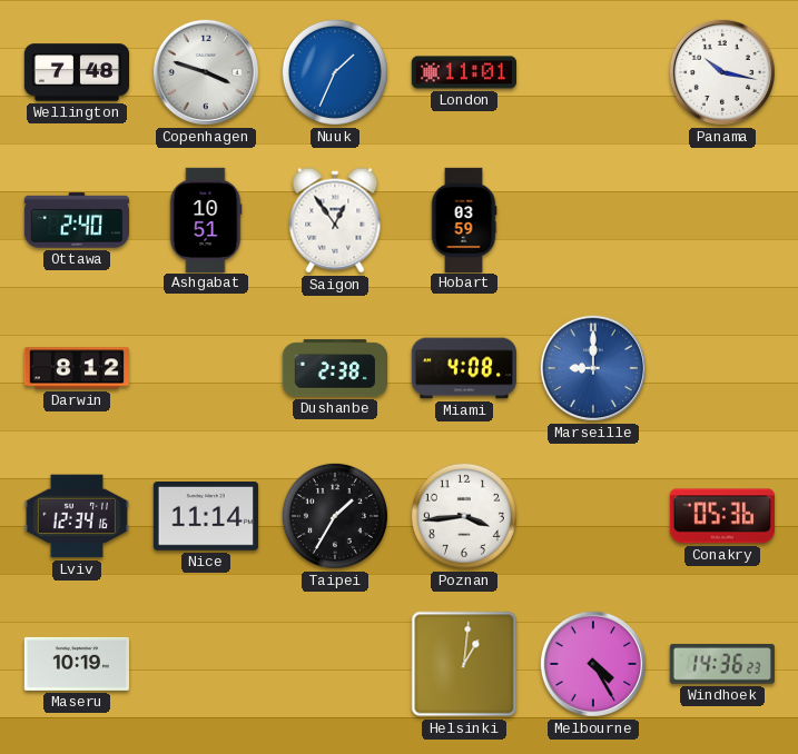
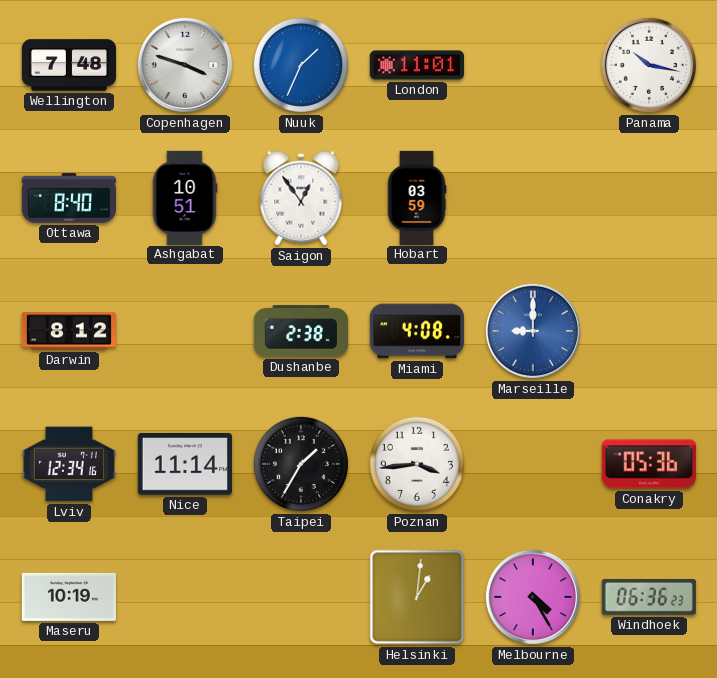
Ottawa: 2:40 -> 8:40 (69, 198)
Windhoek: 14:36 -> 06:36 (649, 597)
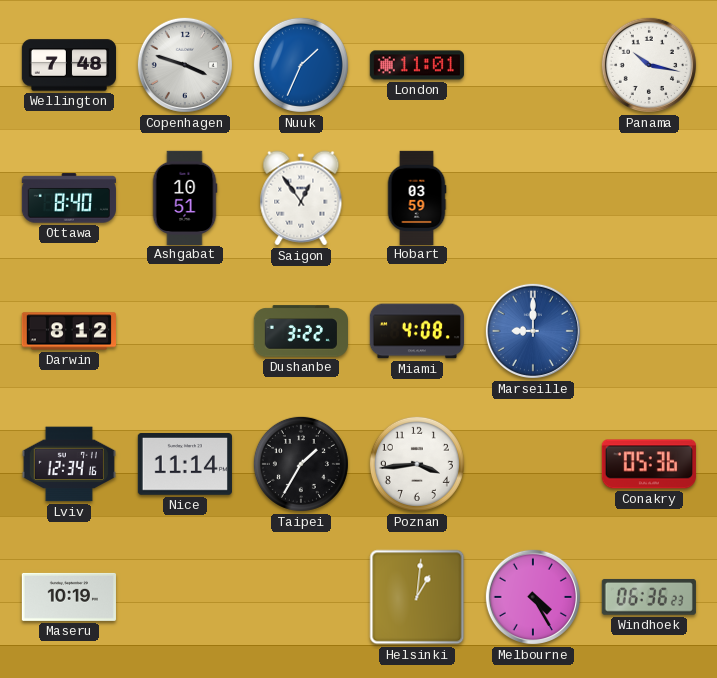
Dushanbe: 2:38 -> 3:22 (300, 331)
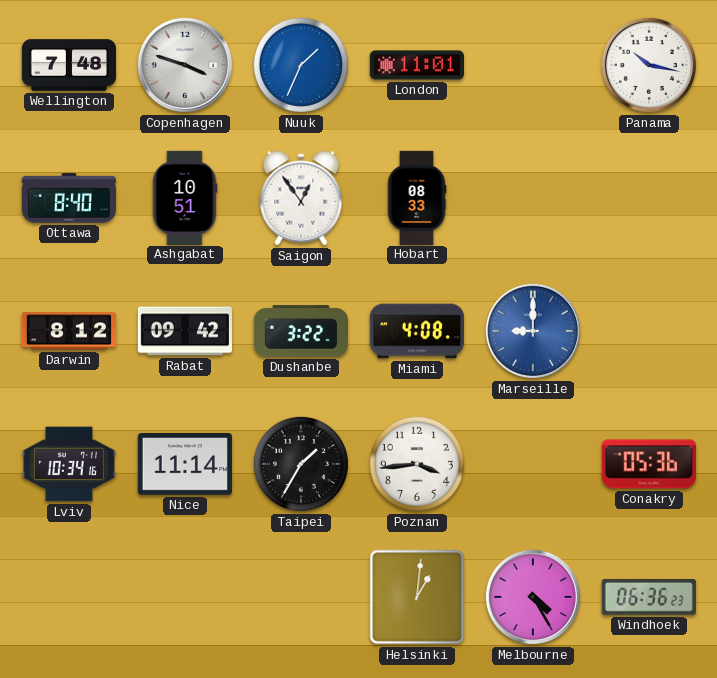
Hobart: 03:59 -> 08:33 (417, 197)
Rabat: none -> 09:42 (185, 331)
Lviv: 12:34 -> 10:34 (69, 464)
Maseru: 10:19 -> none (69, 597)
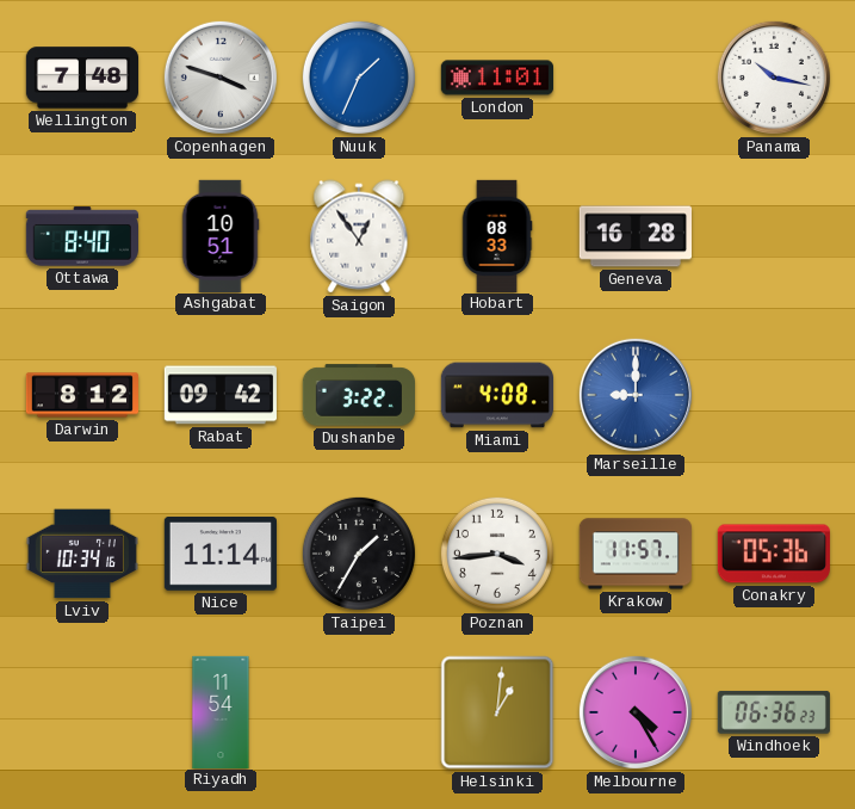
Geneva: none -> 16:28 (634, 236)
Krakow: none -> 11:57 (636, 554)
Riyadh: none -> 11:54 (221, 711)
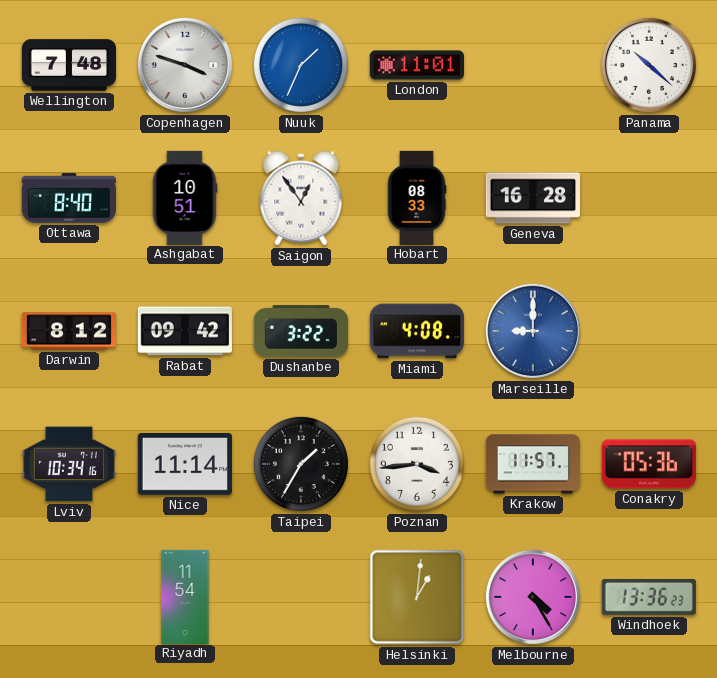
Panama: 10:17 -> 10:22 (649, 65)
Windhoek: 06:36 -> 13:36 (649, 597)
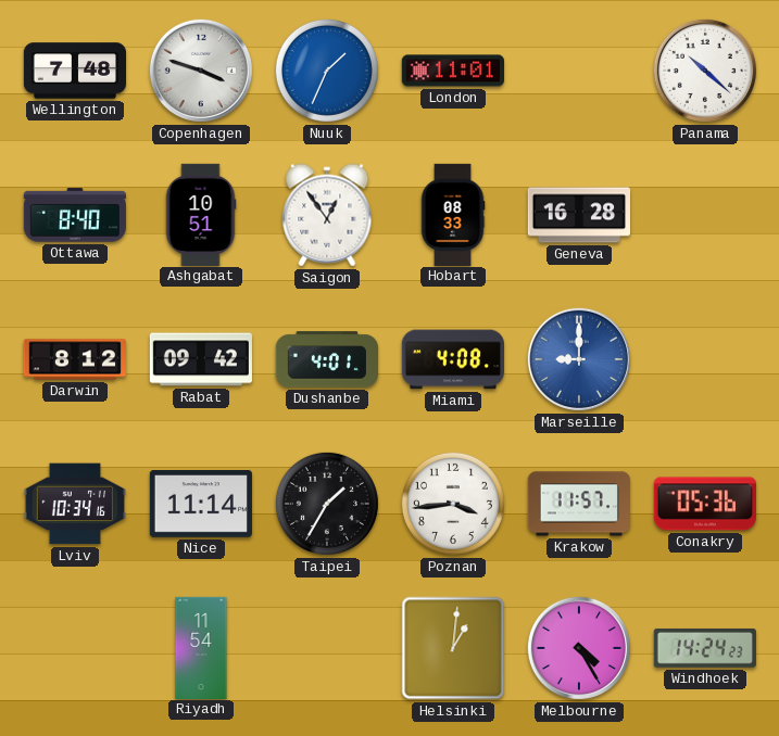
Dushanbe: 3:22 -> 4:01 (326, 359)
Windhoek: 13:36 -> 14:24 (705, 648)
